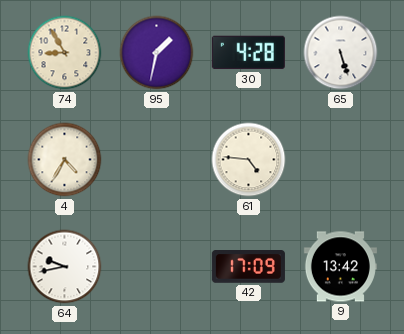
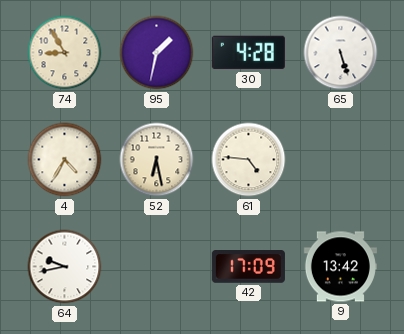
52: none -> 6:28 (157, 160)
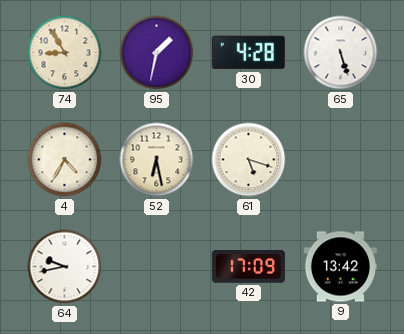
61: 4:46 -> 5:18 (249, 160)
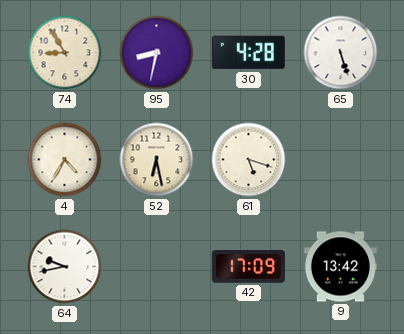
95: 1:32 -> 8:32 (157, 53)
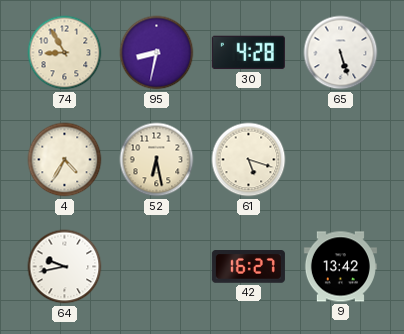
42: 17:09 -> 16:27 (248, 267)
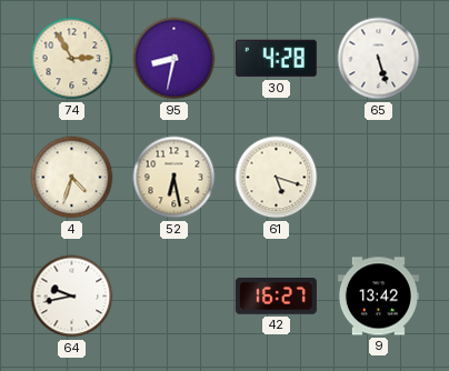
74: 8:55 -> 2:55 (72, 59)
4: 4:35 -> 4:33 (72, 178)
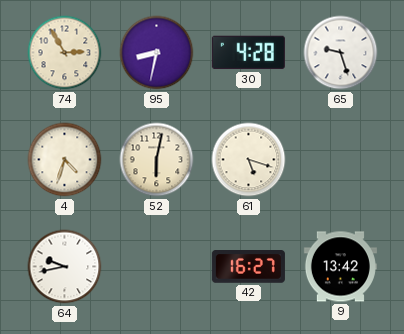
65: 5:27 -> 9:27 (341, 53)
52: 6:28 -> 6:02 (157, 160)
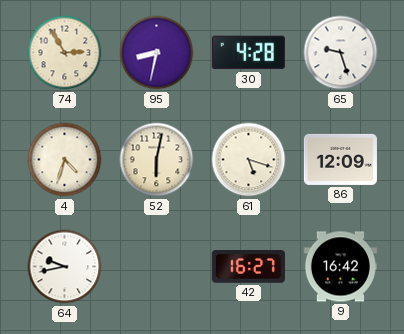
86: none -> 12:09 (340, 159)
9: 13:42 -> 16:42 (340, 267)
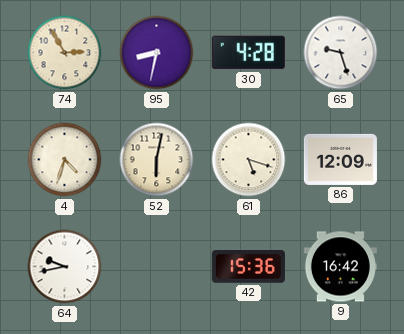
42: 16:27 -> 15:36 (248, 267)
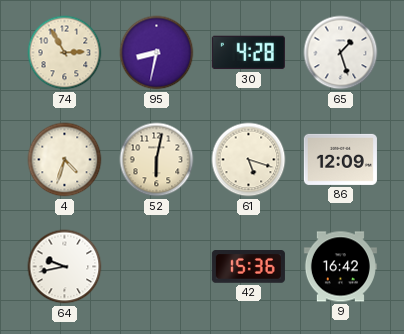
65: 9:27 -> 1:27 (341, 53)
